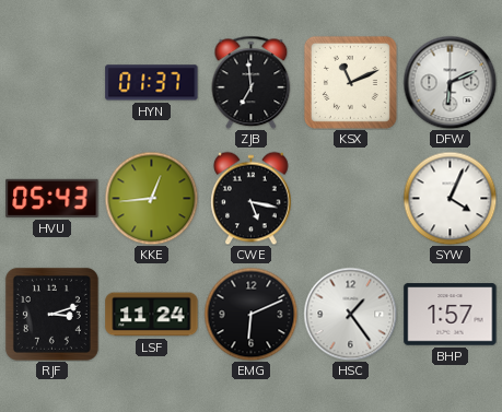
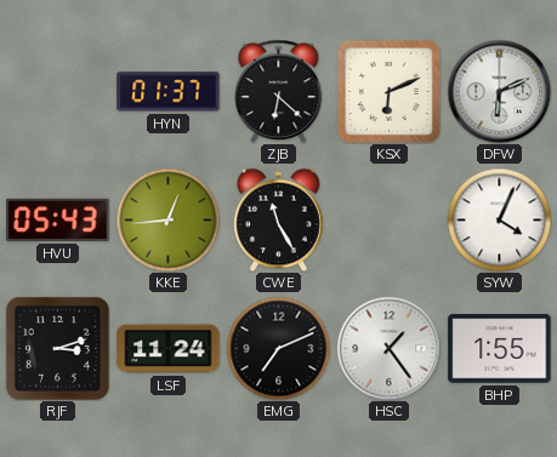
ZJB: 6:59 -> 6:22 (279, 91)
KSX: 11:11 -> 6:11 (388, 91)
CWE: 5:17 -> 11:25 (279, 219)
EMG: 6:11 -> 7:11 (278, 348)
BHP: 1:57 -> 1:55 (500, 349)
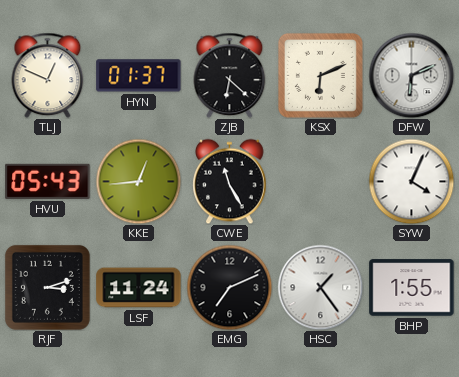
TLJ: none -> 12:49 (48, 75)
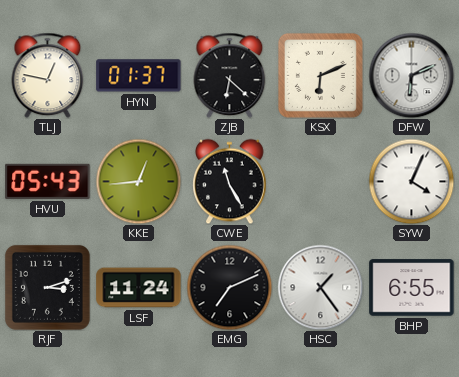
TLJ: 12:49 -> 12:47 (48, 75)
BHP: 1:55 -> 6:55 (412, 288)
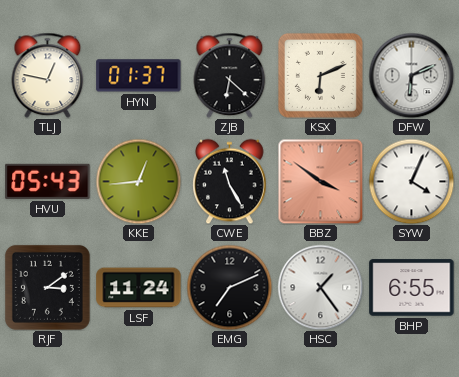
BBZ: none -> 3:51 (320, 181)
RJF: 3:12 -> 3:09 (47, 287)
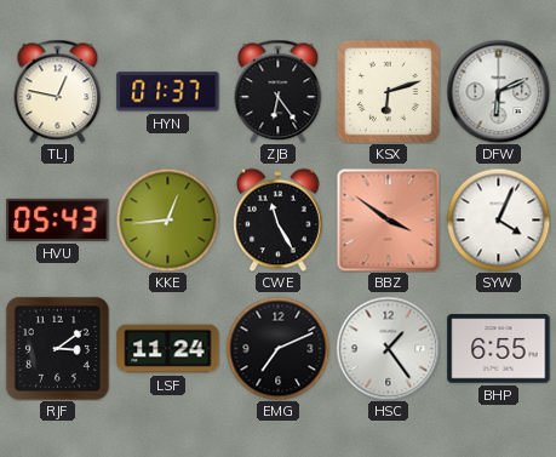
ZJB: 6:22 -> 6:24 (279, 91)
KSX: 6:11 -> 6:12 (388, 91)
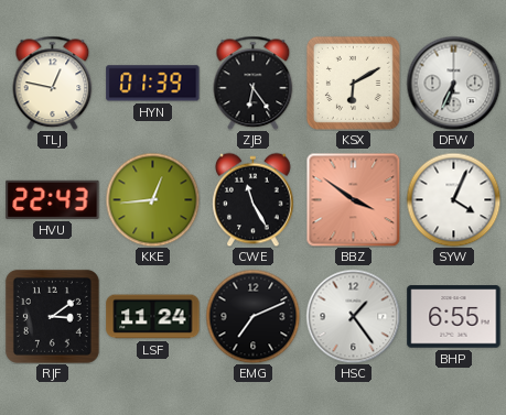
HYN: 01:37 -> 01:39 (153, 84)
KSX: 6:12 -> 6:10 (353, 83)
DFW: 6:11 -> 6:34 (453, 83)
HVU: 05:43 -> 22:43 (53, 199)
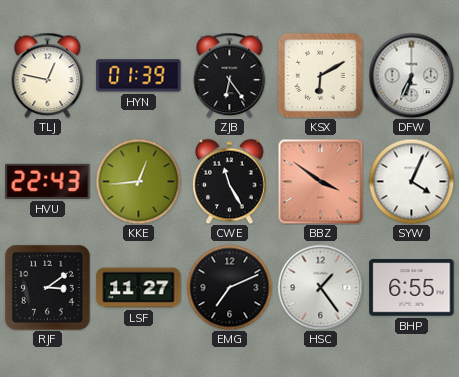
LSF: 11:24 -> 11:27 (139, 288)
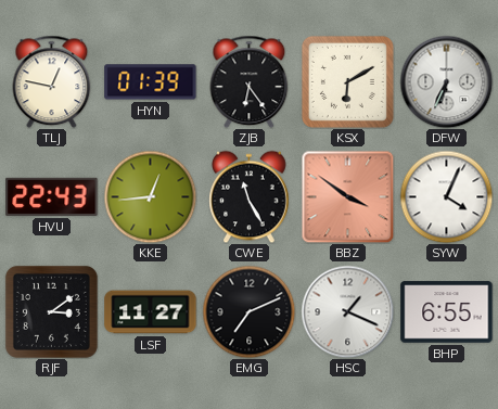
HSC: 1:24 -> 1:19 (347, 311)
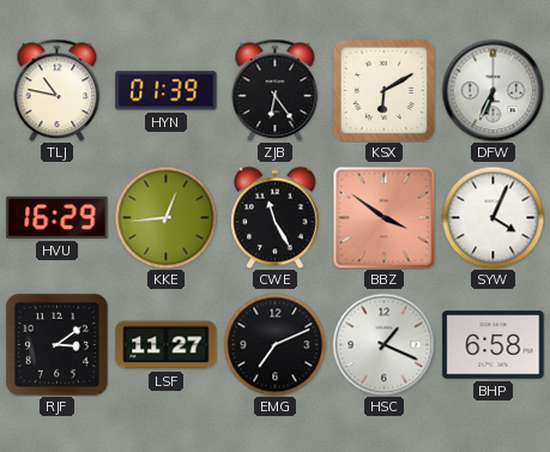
TLJ: 12:47 -> 10:47 (58, 90)
HVU: 22:43 -> 16:29 (58, 217)
BHP: 6:55 -> 6:58 (494, 345)
